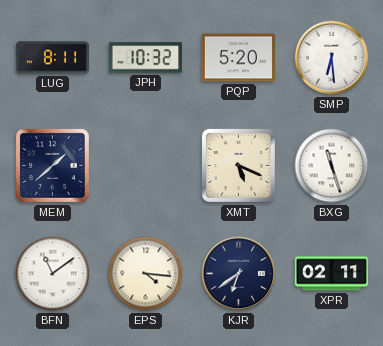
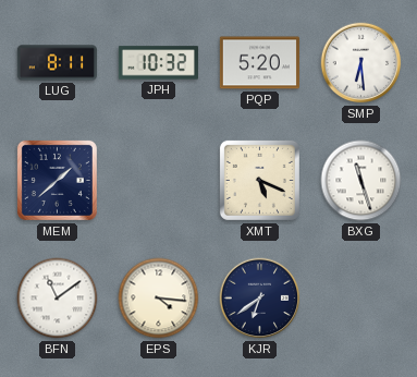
XPR: 02:11 -> none (331, 274)
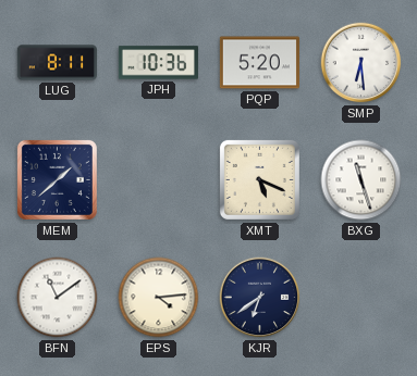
JPH: 10:32 -> 10:36 (158, 63)
EPS: 4:16 -> 4:14 (159, 298)
